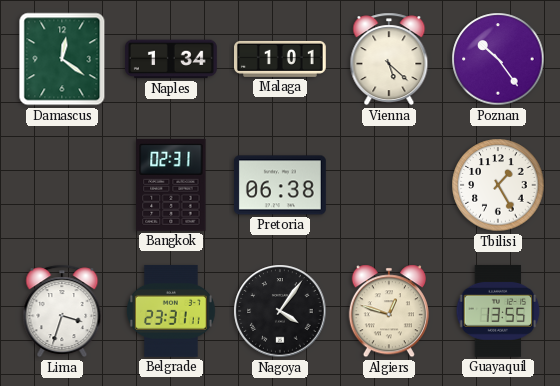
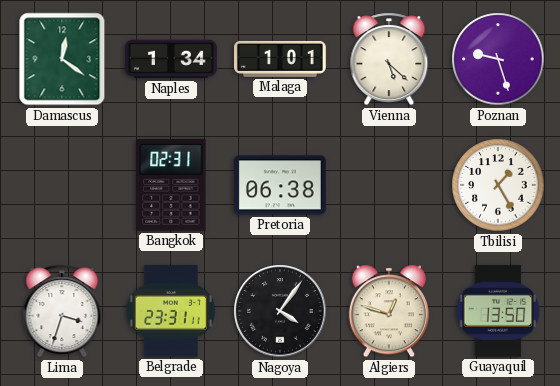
Poznan: 10:24 -> 9:27 (498, 59)
Guayaquil: 13:55 -> 13:50 (498, 311)
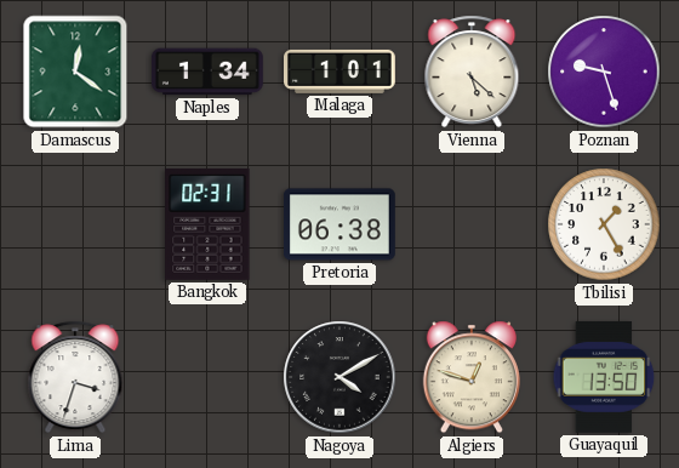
Belgrade: 23:31 -> none (171, 311)
Nagoya: 4:06 -> 4:10 (339, 377)
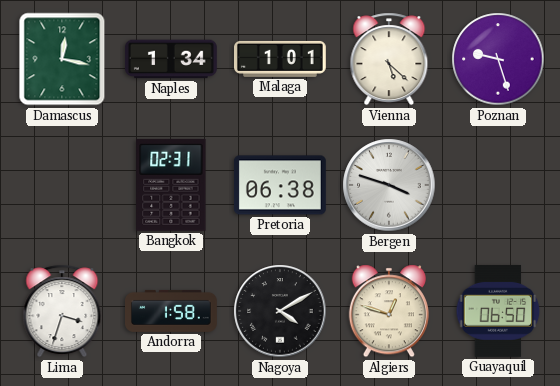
Damascus: 12:21 -> 12:17 (62, 59)
Bergen: none -> 3:48 (389, 185)
Tbilisi: 1:25 -> none (604, 224)
Andorra: none -> 1:58 (172, 311)
Guayaquil: 13:50 -> 06:50 (498, 311)
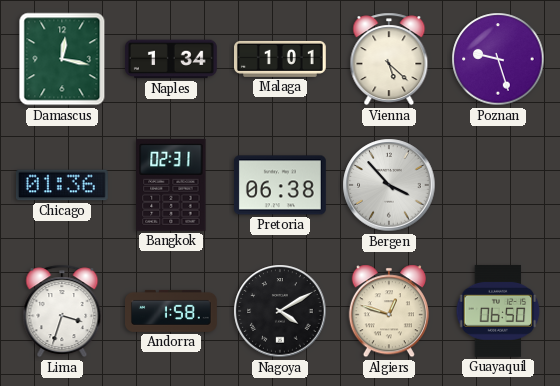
Chicago: none -> 01:36 (62, 185)
Bergen: 3:48 -> 3:53 (389, 185)
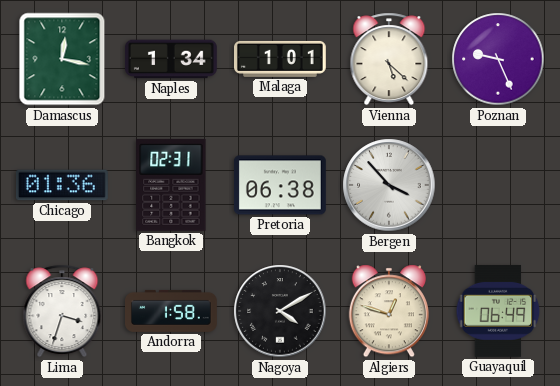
Poznan: 9:27 -> 9:26 (498, 59)
Guayaquil: 06:50 -> 06:49 (498, 311)
